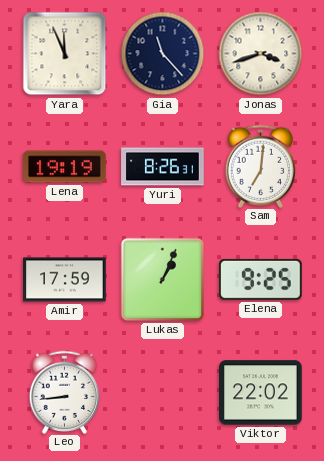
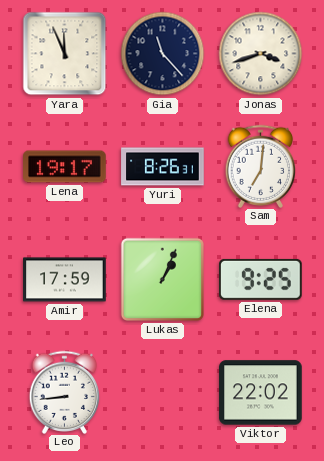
Lena: 19:19 -> 19:17 (65, 167)
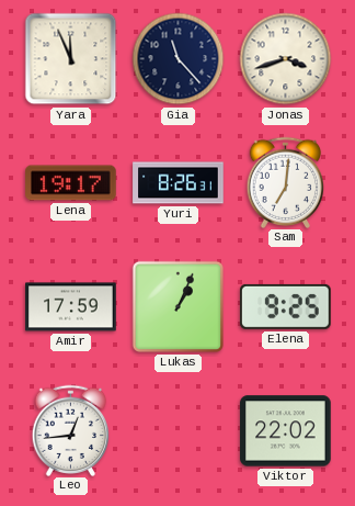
Leo: 8:44 -> 12:44 (71, 430)
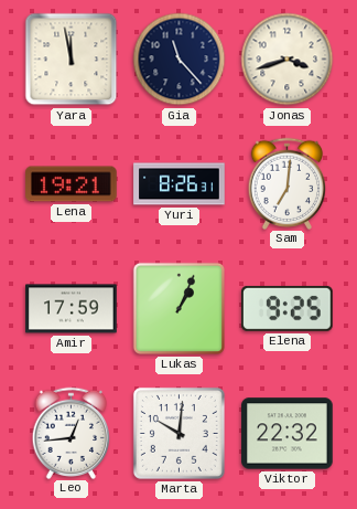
Yara: 11:56 -> 11:58 (72, 60)
Lena: 19:17 -> 19:21 (72, 184)
Marta: none -> 10:01 (178, 433)
Viktor: 22:02 -> 22:32 (288, 434)
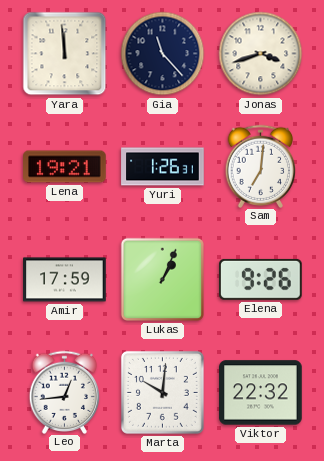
Yara: 11:58 -> 11:59 (65, 54)
Yuri: 8:26 -> 1:26 (163, 167)
Elena: 9:25 -> 9:26 (261, 279)
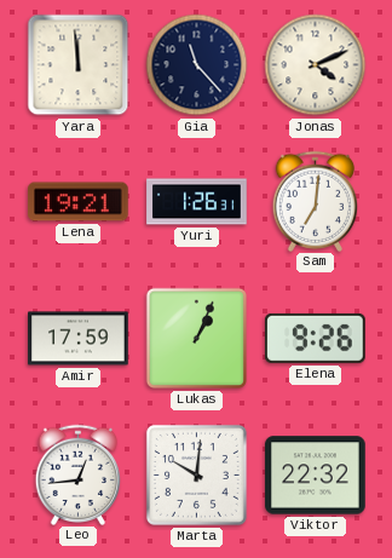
Jonas: 3:42 -> 4:11 (316, 65)
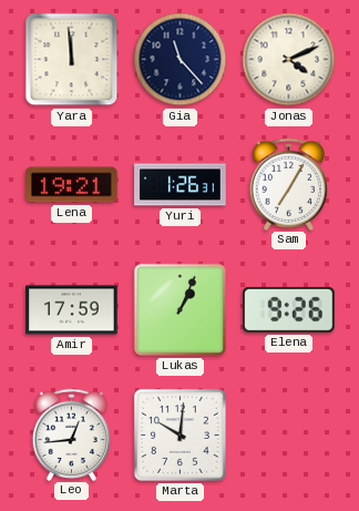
Sam: 7:01 -> 7:05 (289, 184)
Viktor: 22:32 -> none (316, 476)
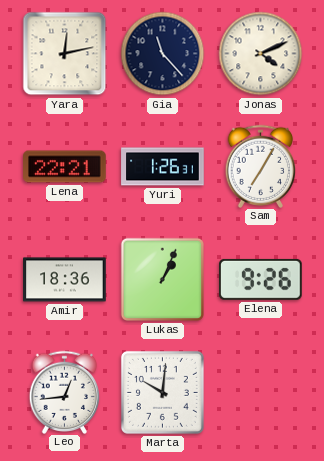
Yara: 11:59 -> 12:13 (65, 54)
Lena: 19:21 -> 22:21 (65, 167)
Amir: 17:59 -> 18:36 (65, 280)
